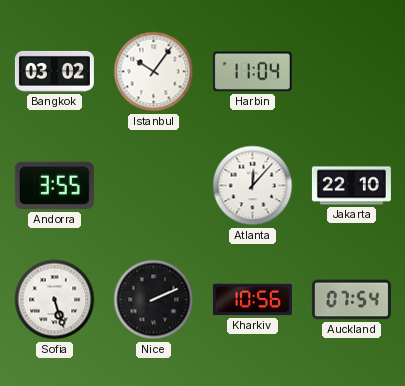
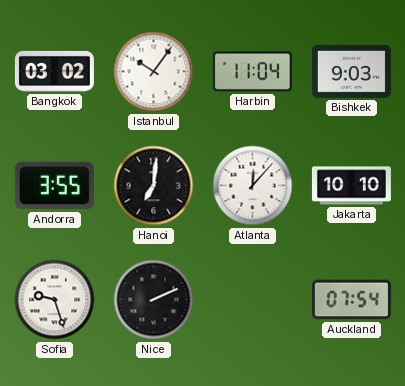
Bishkek: none -> 9:03 (351, 71)
Hanoi: none -> 7:01 (154, 186)
Jakarta: 22:10 -> 10:10 (351, 186)
Sofia: 5:27 -> 9:27 (55, 300)
Kharkiv: 10:56 -> none (252, 300)
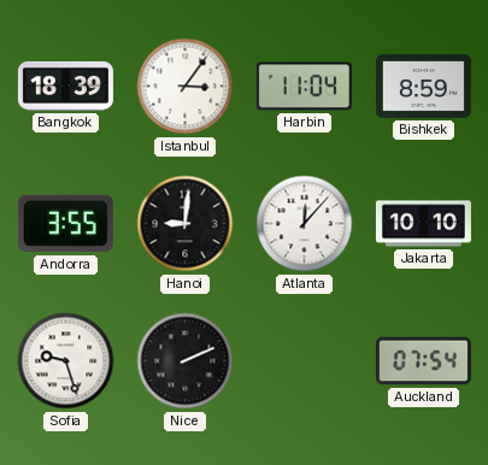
Bangkok: 03:02 -> 18:39 (65, 86)
Istanbul: 10:06 -> 3:06 (186, 87)
Bishkek: 9:03 -> 8:59 (423, 86)
Hanoi: 7:01 -> 9:01 (186, 224)
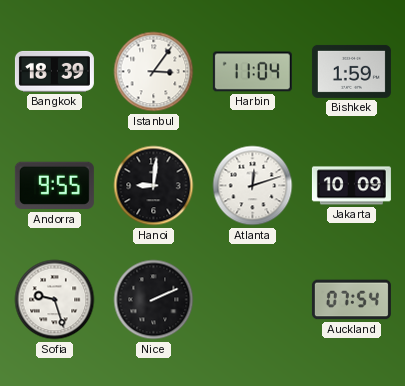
Bishkek: 8:59 -> 1:59 (351, 71)
Andorra: 3:55 -> 9:55 (54, 186)
Atlanta: 12:07 -> 12:12 (253, 186)
Jakarta: 10:10 -> 10:09 (351, 186)
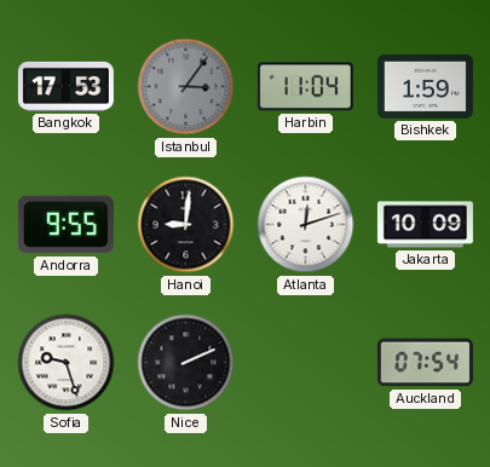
Bangkok: 18:39 -> 17:53 (65, 86)
Istanbul dial: white -> grey (186, 87)
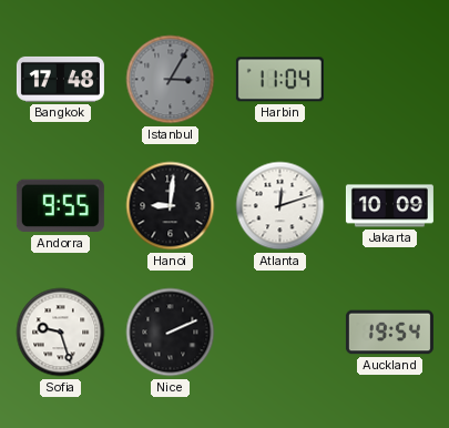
Bangkok: 17:53 -> 17:48 (60, 79)
Istanbul: 3:06 -> 3:05 (171, 80)
Bishkek: 1:59 -> none (425, 86)
Auckland: 07:54 -> 19:54 (389, 333)
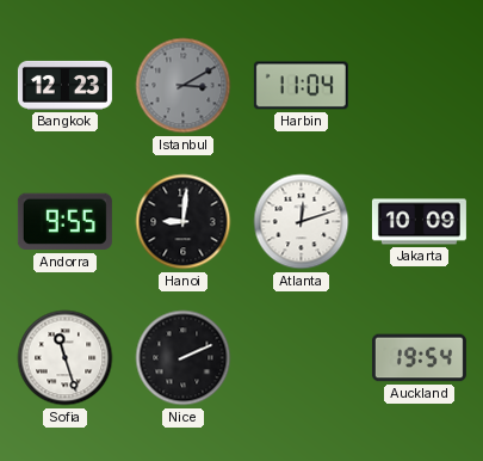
Bangkok: 17:48 -> 12:23 (64, 85)
Istanbul: 3:05 -> 3:10 (184, 86)
Sofia: 9:27 -> 11:27 (66, 358)
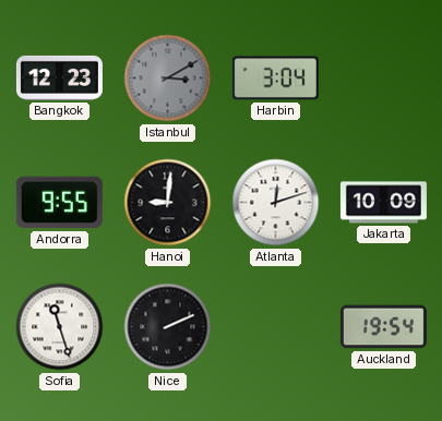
Harbin: 11:04 -> 3:04 (275, 79)
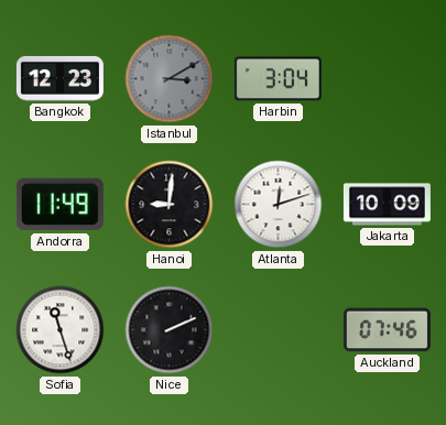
Andorra: 9:55 -> 11:49 (59, 205)
Auckland: 19:54 -> 07:46 (387, 330)
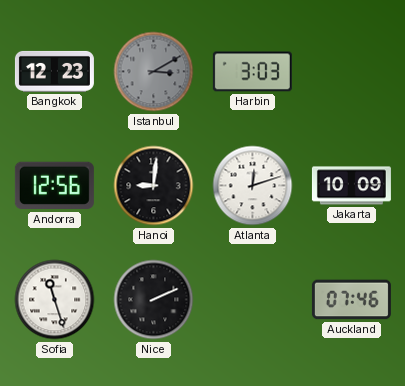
Harbin: 3:04 -> 3:03 (252, 72)
Andorra: 11:49 -> 12:56 (54, 186)
